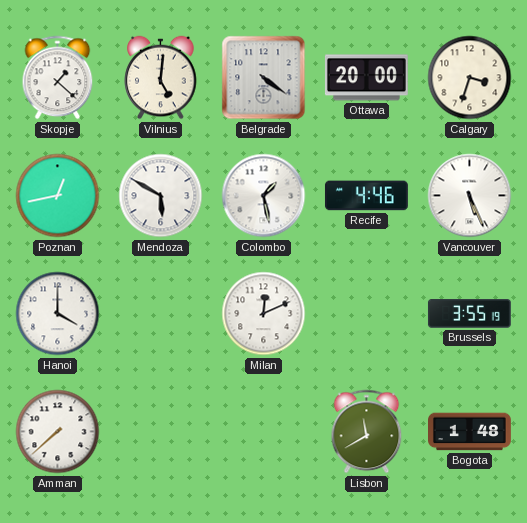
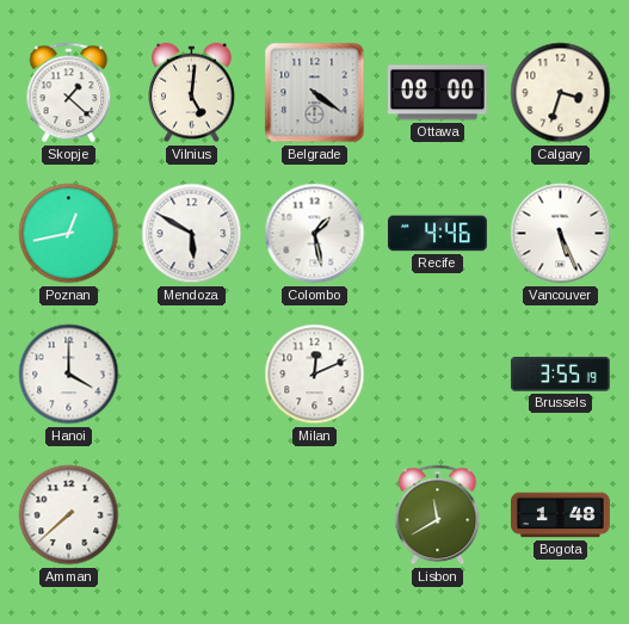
Ottawa: 20:00 -> 08:00 (437, 93)
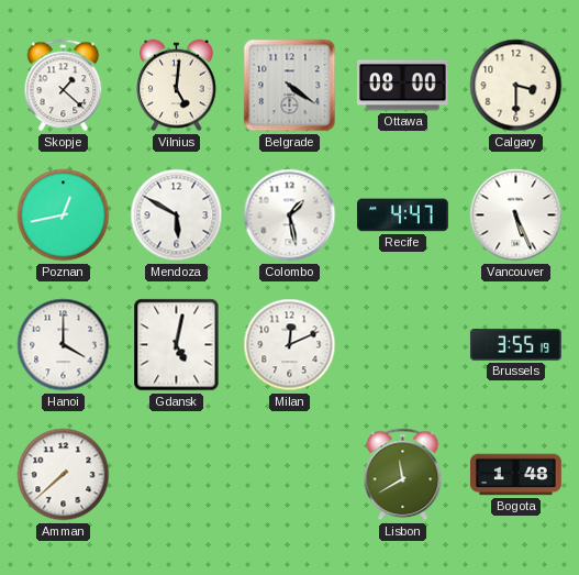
Calgary: 3:33 -> 3:30 (516, 86)
Recife: 4:46 -> 4:47 (402, 215)
Gdansk: none -> 5:02 (177, 345)
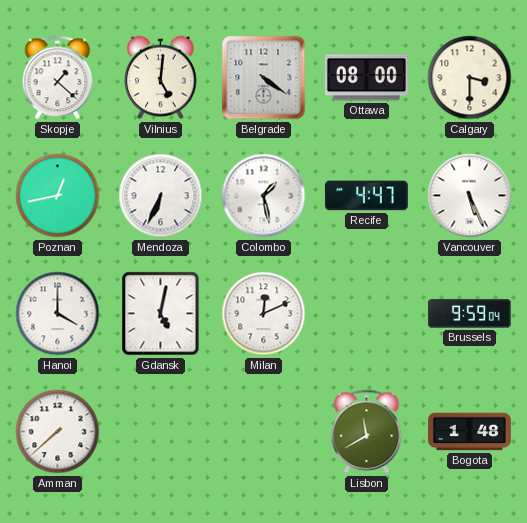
Mendoza: 5:50 -> 6:34 (161, 196)
Brussels: 3:55 -> 9:59 (469, 314)
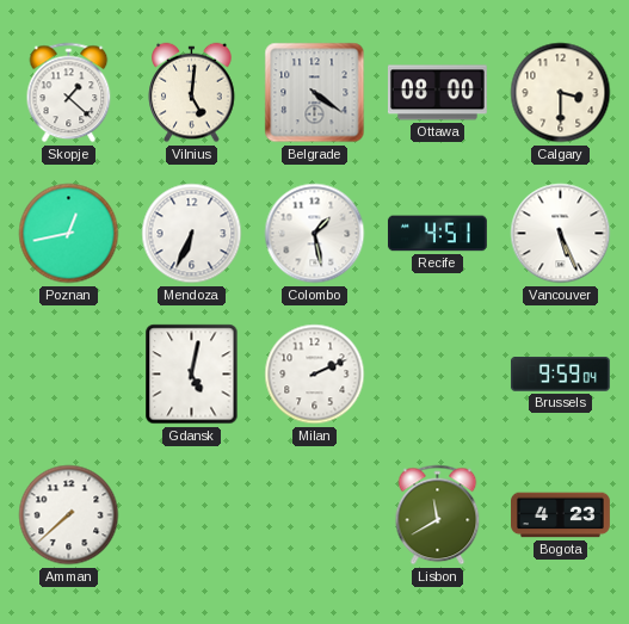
Recife: 4:47 -> 4:51 (437, 234)
Hanoi: 4:00 -> none (58, 314)
Milan: 12:11 -> 2:11 (315, 375)
Bogota: 1:48 -> 4:23 (561, 515)
